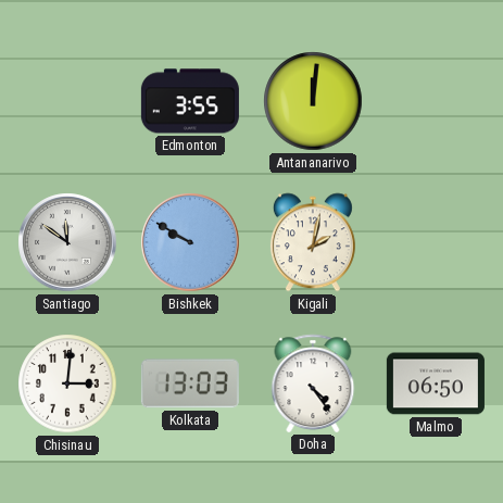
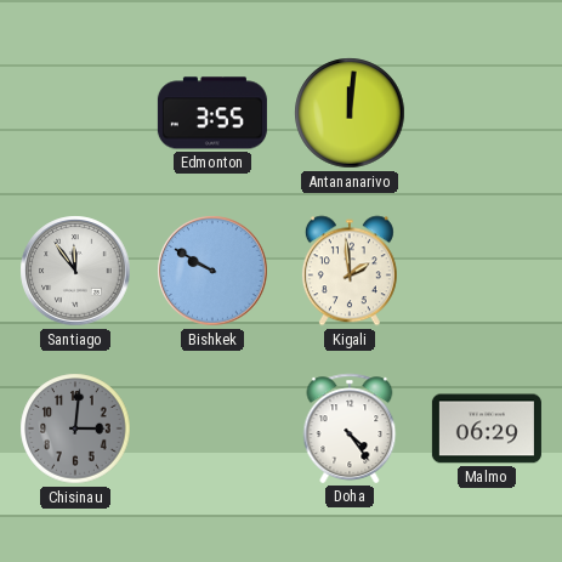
Santiago: 11:51 -> 11:54 (75, 271)
Kigali: 2:02 -> 1:59 (350, 271)
Chisinau dial: white -> grey (75, 428)
Kolkata: 13:03 -> none (190, 383)
Malmo: 06:50 -> 06:29 (487, 428)
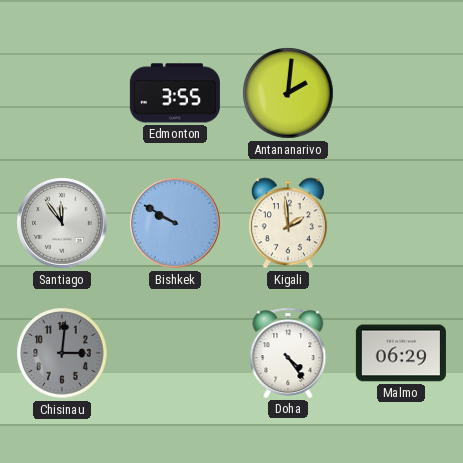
Antananarivo: 12:01 -> 2:01 (288, 93)
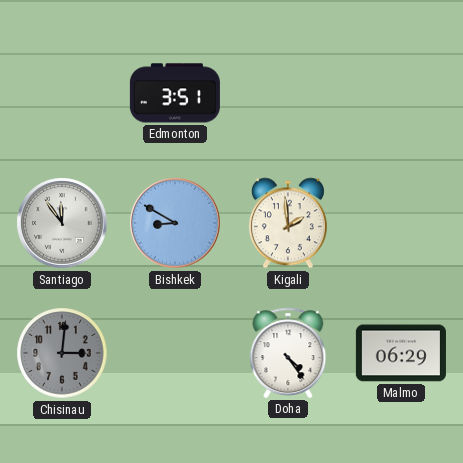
Edmonton: 3:55 -> 3:51 (175, 93)
Antananarivo: 2:01 -> none (288, 93)
Bishkek: 9:50 -> 8:50 (175, 223)
